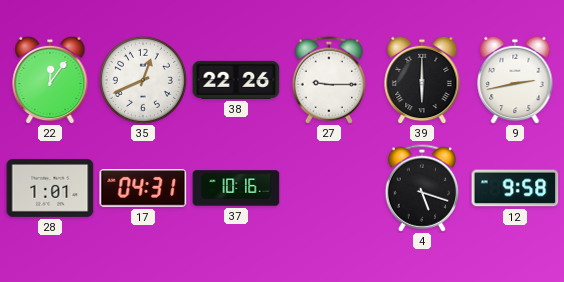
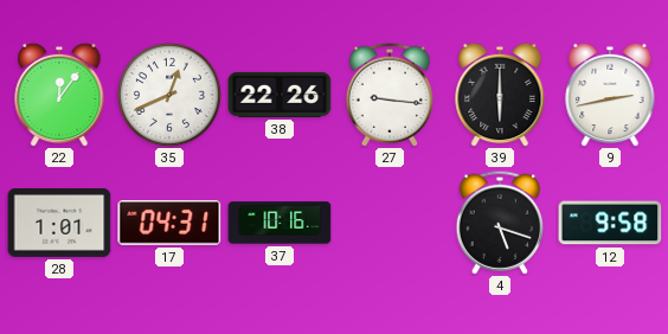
27: 9:15 -> 9:16 (388, 95)
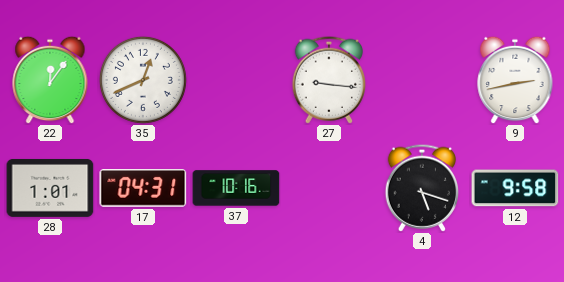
38: 22:26 -> none (280, 95)
39: 6:00 -> none (500, 95)
